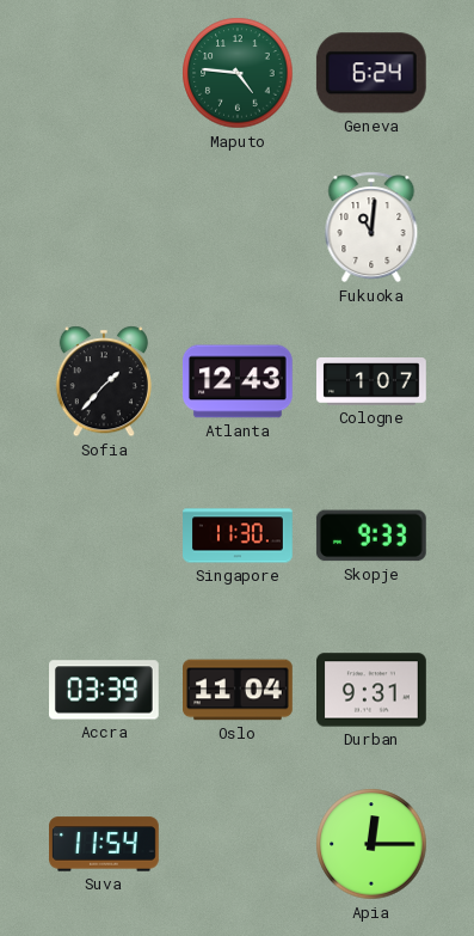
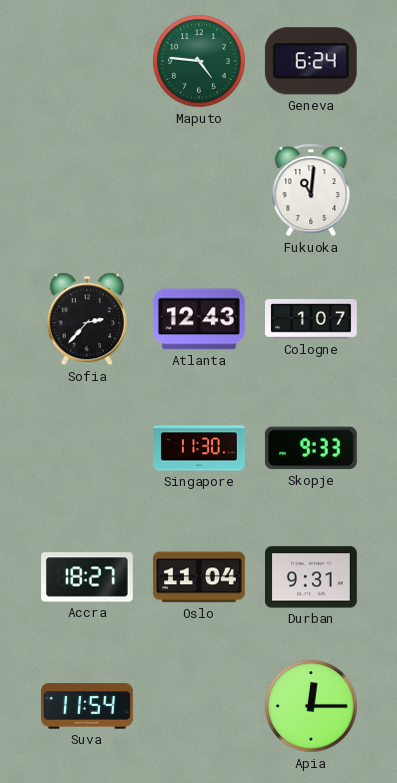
Sofia: 1:37 -> 2:37 (87, 319)
Accra: 03:39 -> 18:27 (88, 577)
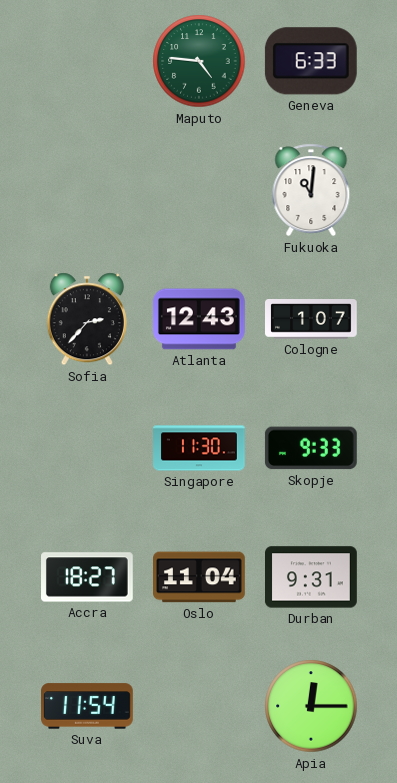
Geneva: 6:24 -> 6:33 (311, 61)
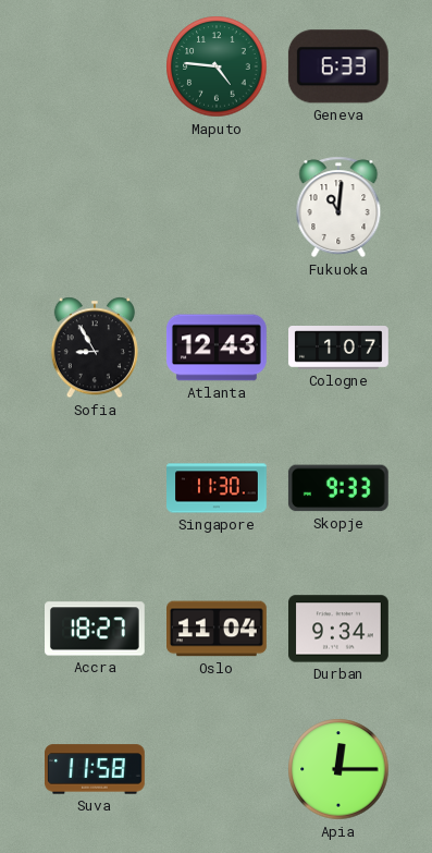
Sofia: 2:37 -> 8:55 (95, 348)
Durban: 9:31 -> 9:34 (340, 629)
Suva: 11:54 -> 11:58 (96, 769)
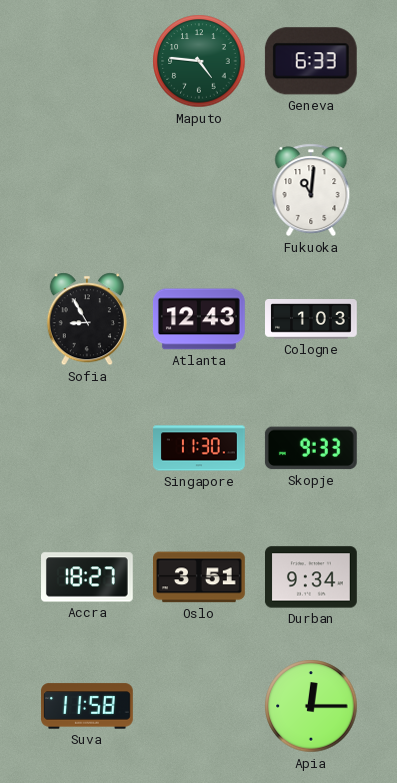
Cologne: 1:07 -> 1:03 (311, 319)
Oslo: 11:04 -> 3:51 (200, 577)
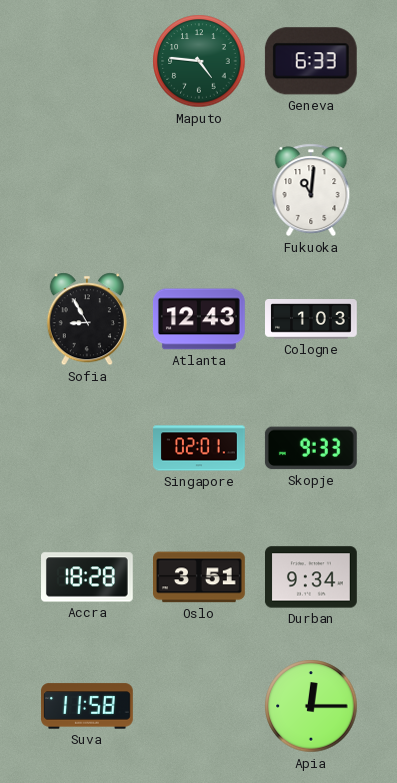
Singapore: 11:30 -> 02:01 (200, 448)
Accra: 18:27 -> 18:28 (88, 577)
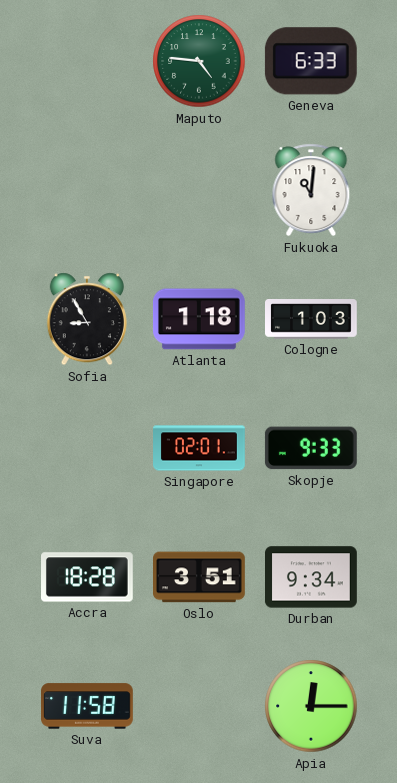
Atlanta: 12:43 -> 1:18 (199, 319)
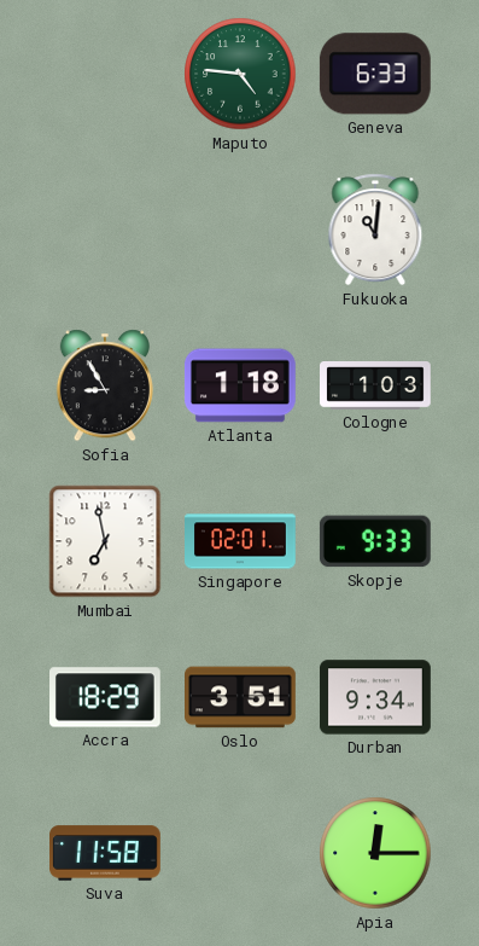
Mumbai: none -> 6:58 (105, 541)
Accra: 18:28 -> 18:29 (106, 697)
